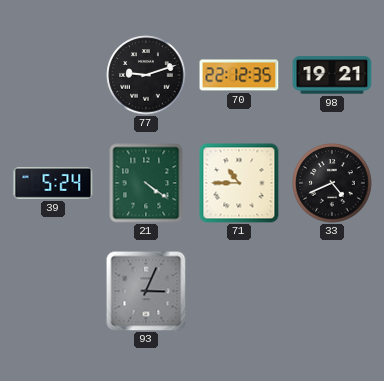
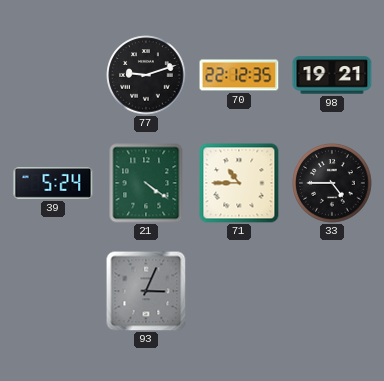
33: 4:41 -> 4:45 (332, 183)
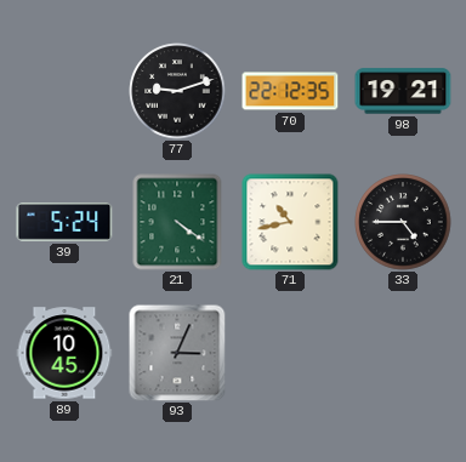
71: 10:45 -> 10:43 (290, 222)
89: none -> 10:45 (64, 353)
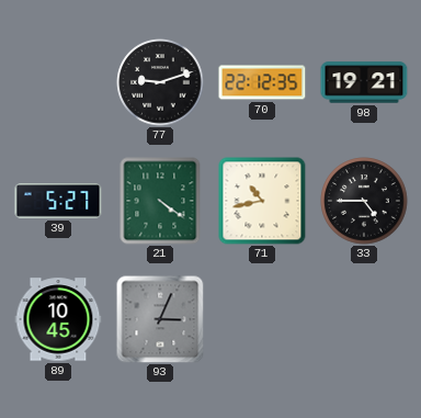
39: 5:24 -> 5:27 (58, 202)
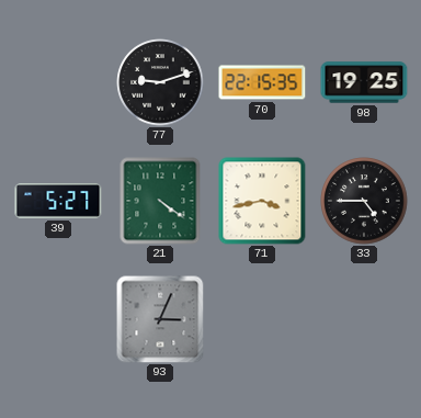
70: 22:12 -> 22:15 (262, 82)
98: 19:21 -> 19:25 (364, 82)
71: 10:43 -> 3:43 (262, 201)
89: 10:45 -> none (58, 319)
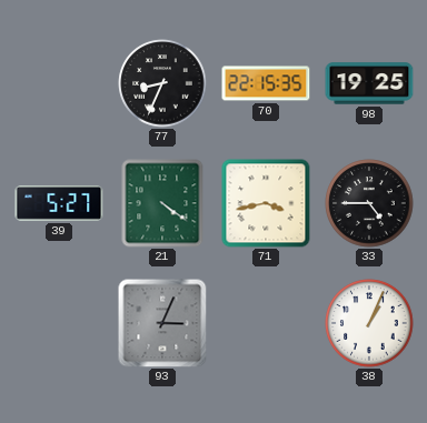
77: 9:12 -> 8:34 (162, 83)
38: none -> 1:04 (369, 323)
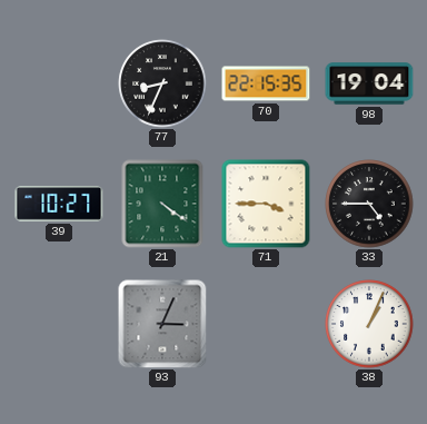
98: 19:25 -> 19:04 (369, 83)
39: 5:27 -> 10:27 (59, 205)
71: 3:43 -> 3:45 (266, 204)
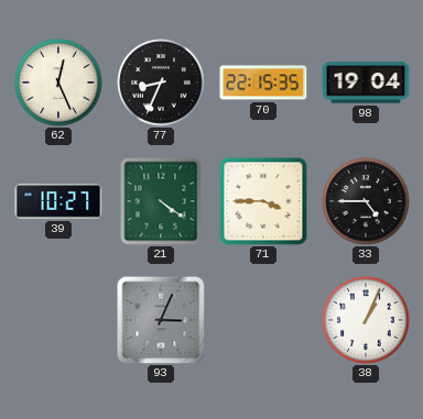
62: none -> 12:26 (58, 82)
